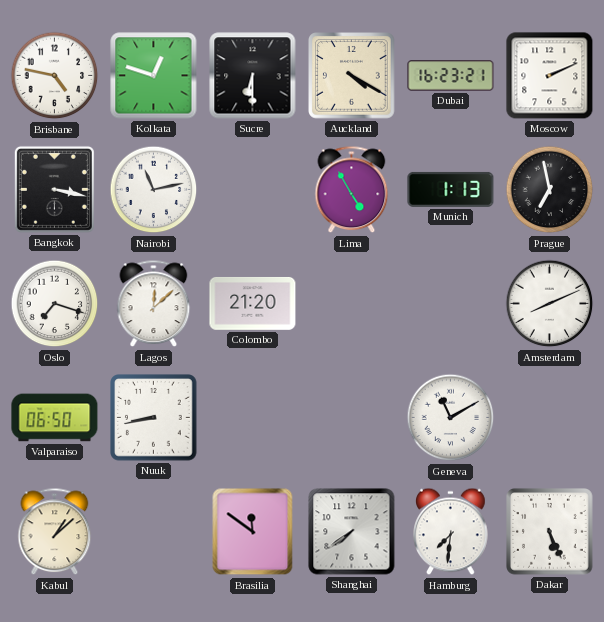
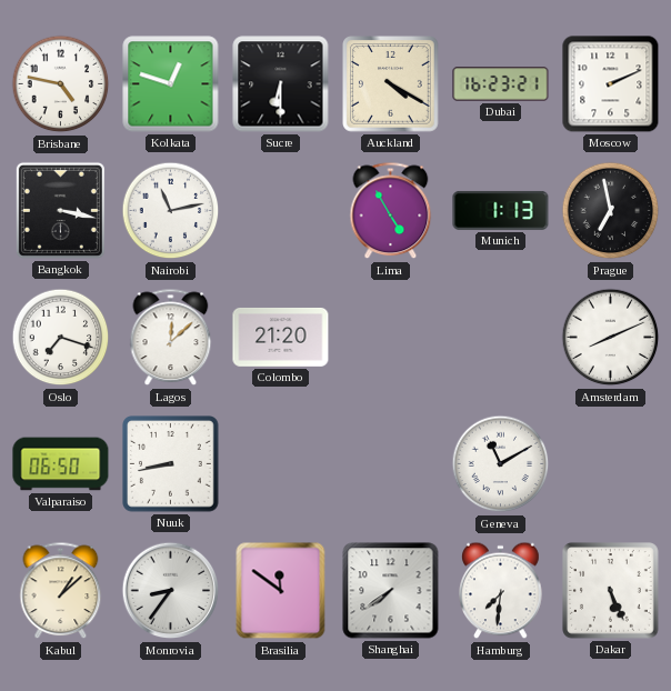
Monrovia: none -> 8:36 (171, 591)
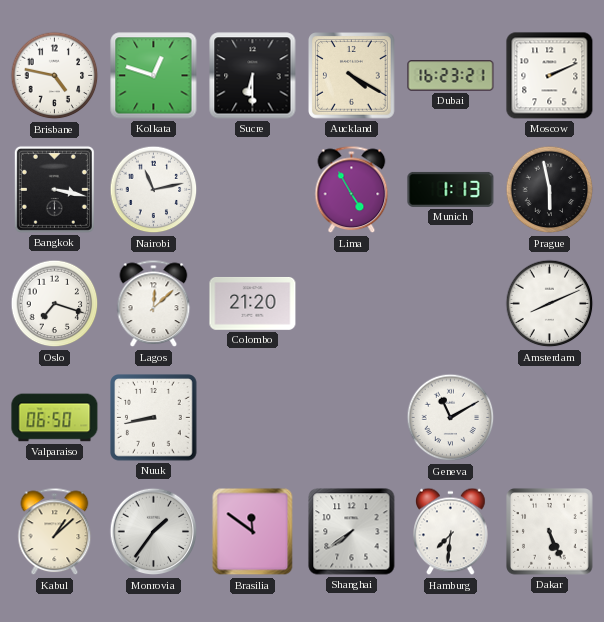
Prague: 6:58 -> 5:58 (550, 190)
Monrovia: 8:36 -> 1:36 (154, 532)
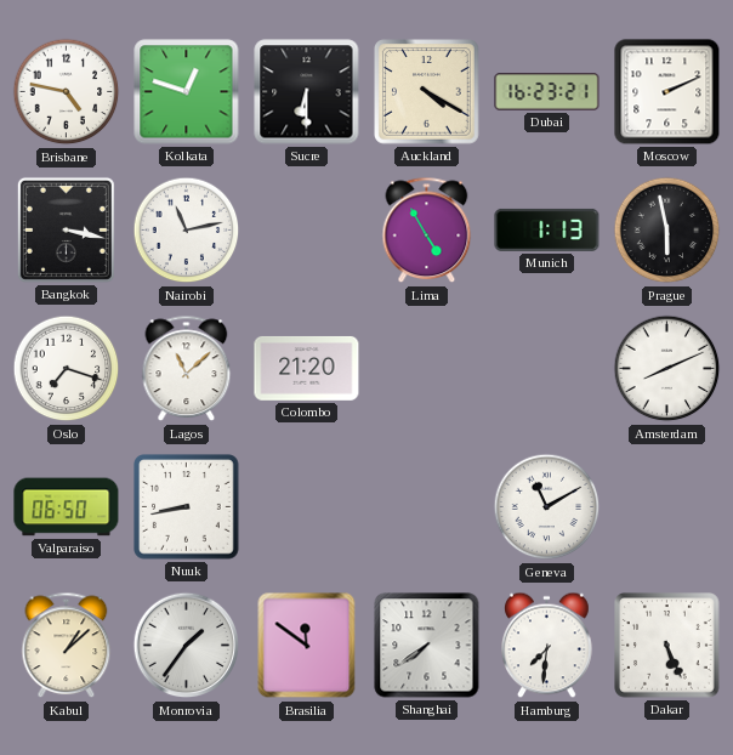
Lagos: 12:08 -> 11:08 (187, 369)
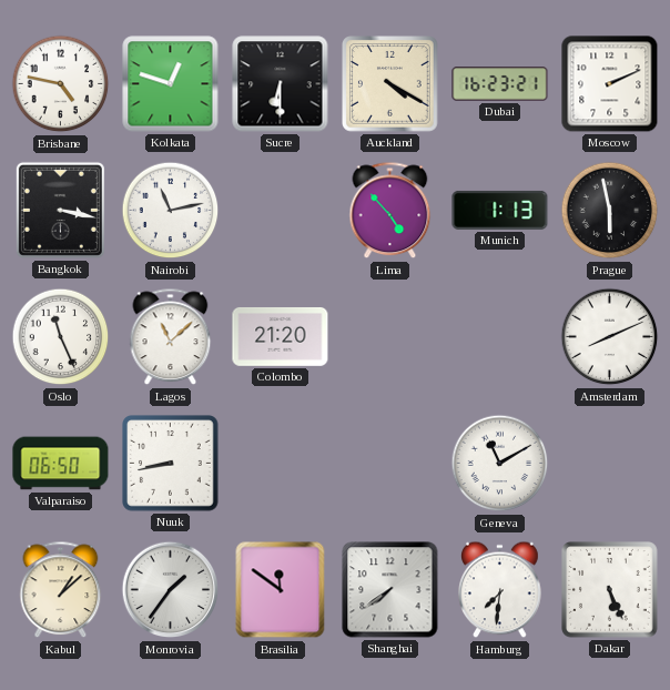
Lima: 4:55 -> 4:53 (390, 211)
Oslo: 7:18 -> 11:26 (61, 337)
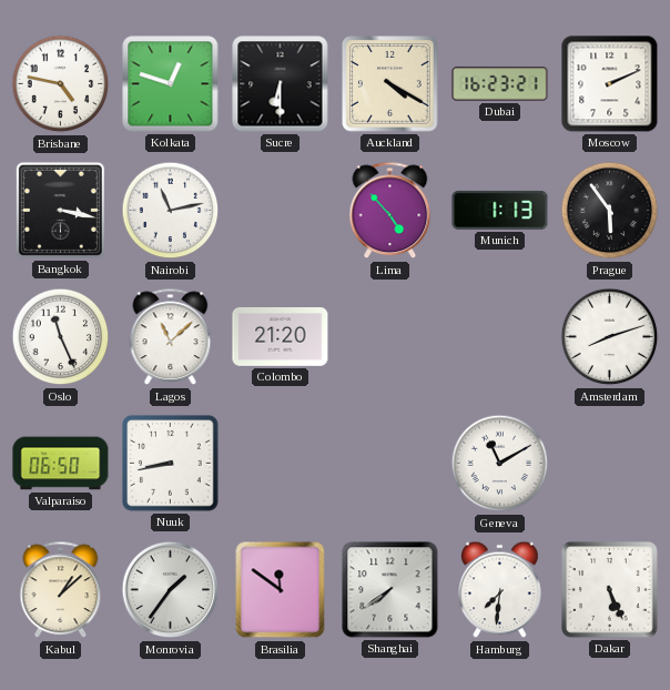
Prague: 5:58 -> 5:54 (610, 211)
Amsterdam: 8:11 -> 8:12 (610, 337)
